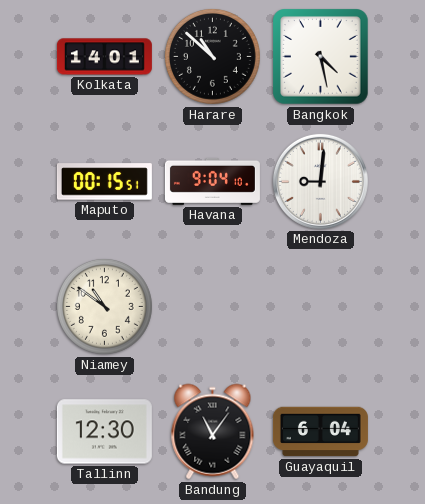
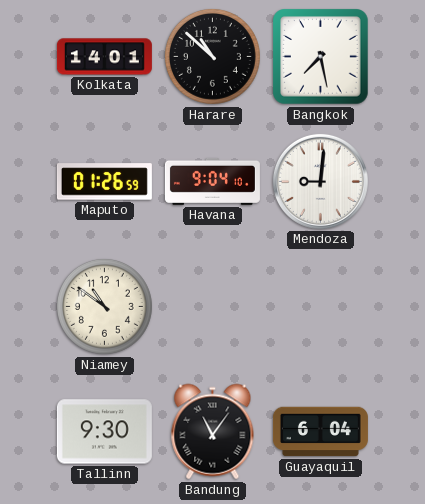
Bangkok: 4:28 -> 7:28 (321, 57)
Maputo: 00:15 -> 01:26 (104, 182)
Tallinn: 12:30 -> 9:30 (104, 432)
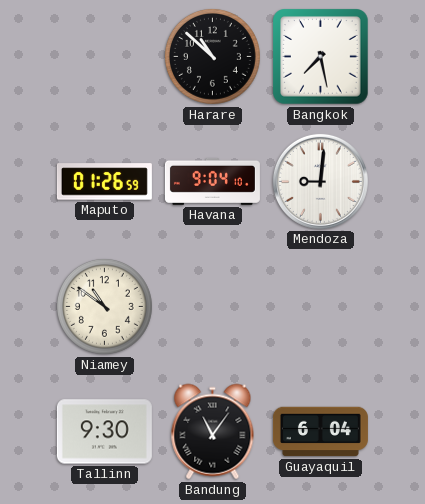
Kolkata: 14:01 -> none (104, 57)
